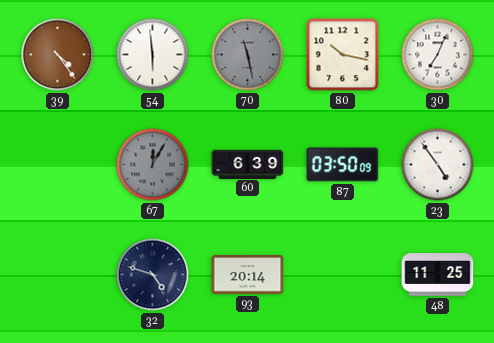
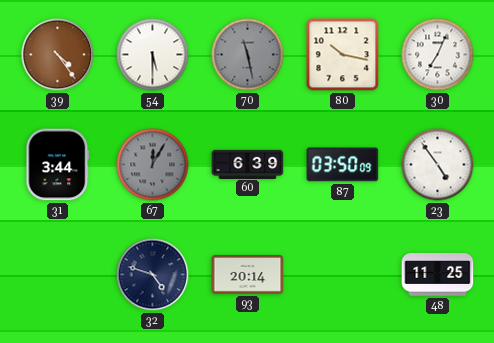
54: 5:59 -> 5:30 (153, 55)
31: none -> 3:44 (58, 165)
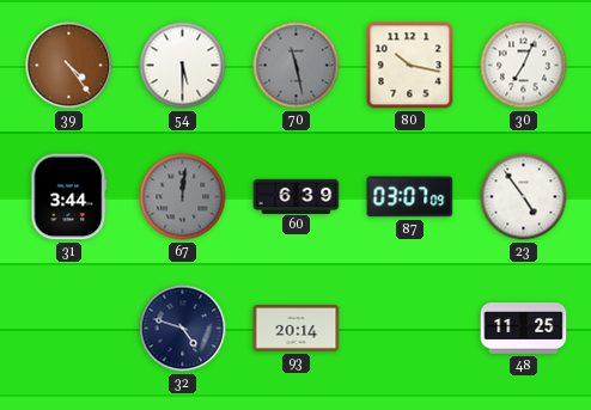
67: 12:05 -> 12:01 (183, 197)
87: 03:50 -> 03:07 (410, 197)
